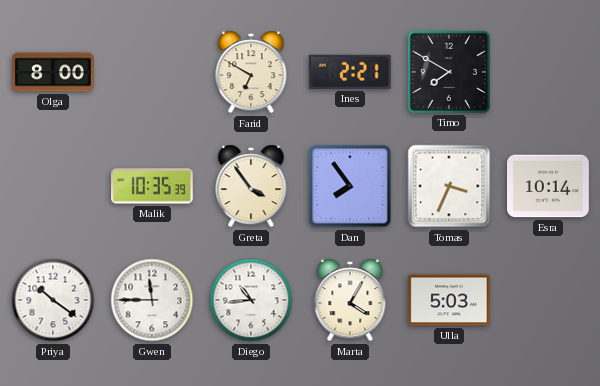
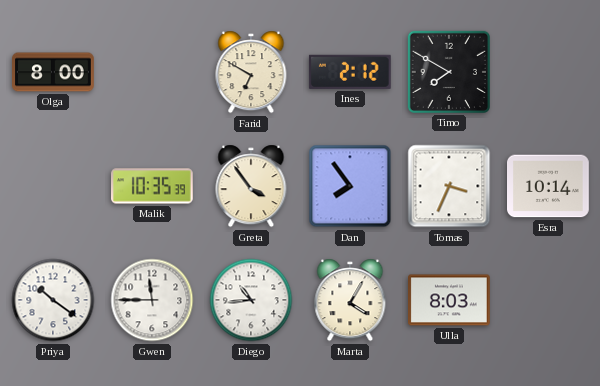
Ines: 2:21 -> 2:12 (350, 72)
Ulla: 5:03 -> 8:03 (450, 300)
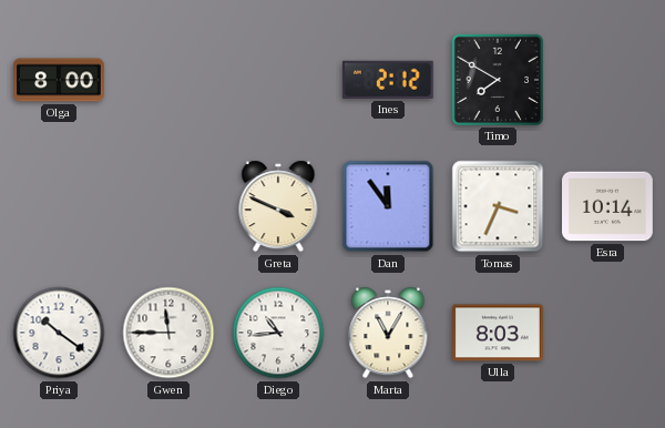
Farid: 6:50 -> none (251, 72)
Malik: 10:35 -> none (153, 186)
Greta: 3:54 -> 3:49 (278, 206)
Dan: 7:54 -> 11:54 (388, 206)
Marta: 4:05 -> 11:05 (388, 333)
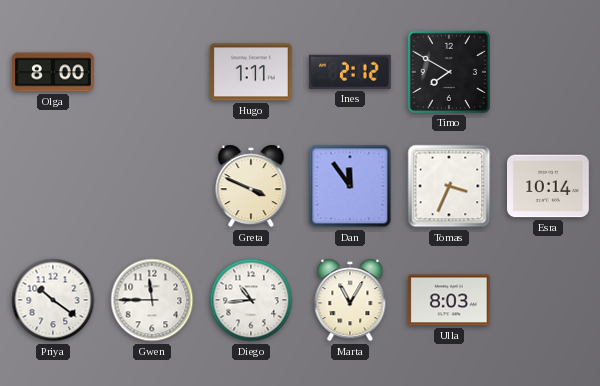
Hugo: none -> 1:11 (252, 72)
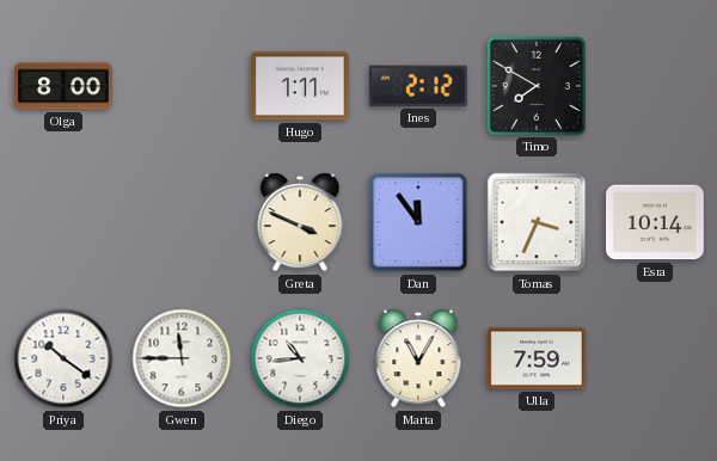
Ulla: 8:03 -> 7:59 (538, 358)
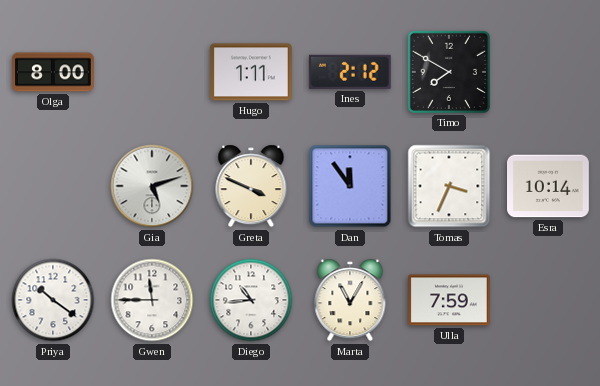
Gia: none -> 5:12 (152, 186)
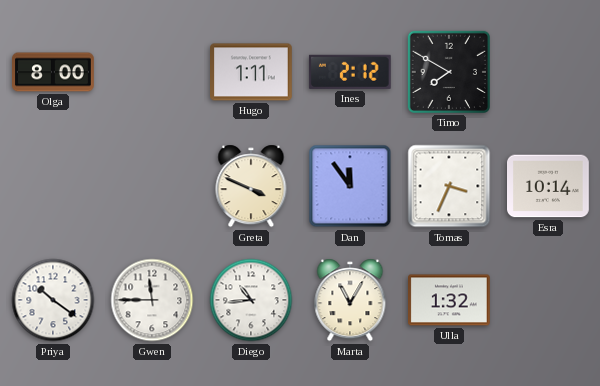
Gia: 5:12 -> none (152, 186)
Ulla: 7:59 -> 1:32 (450, 300)
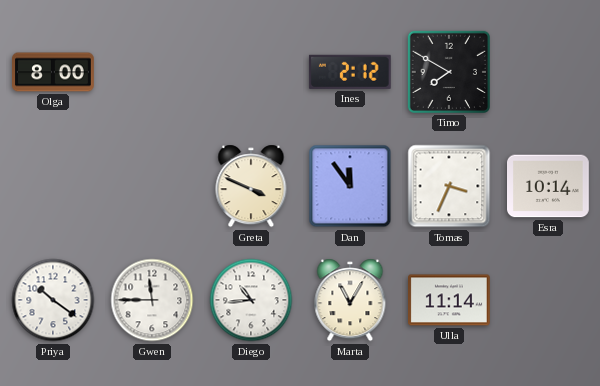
Hugo: 1:11 -> none (252, 72)
Ulla: 1:32 -> 11:14 (450, 300)
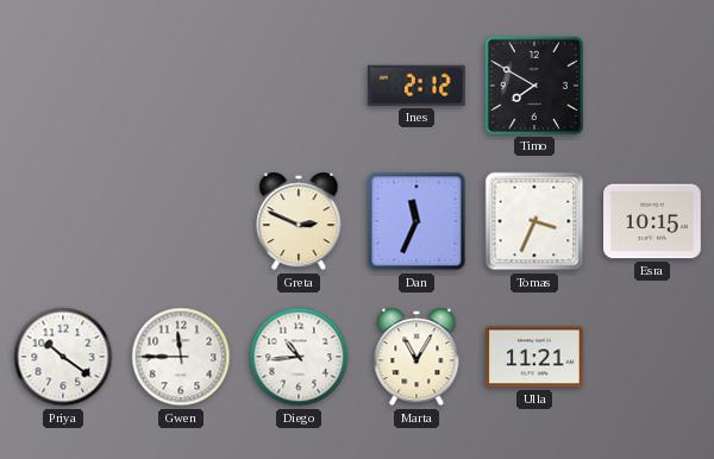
Olga: 8:00 -> none (53, 72)
Greta: 3:49 -> 2:49 (299, 221)
Dan: 11:54 -> 11:34 (416, 221)
Esra: 10:14 -> 10:15 (653, 221)
Ulla: 11:14 -> 11:21 (535, 357)
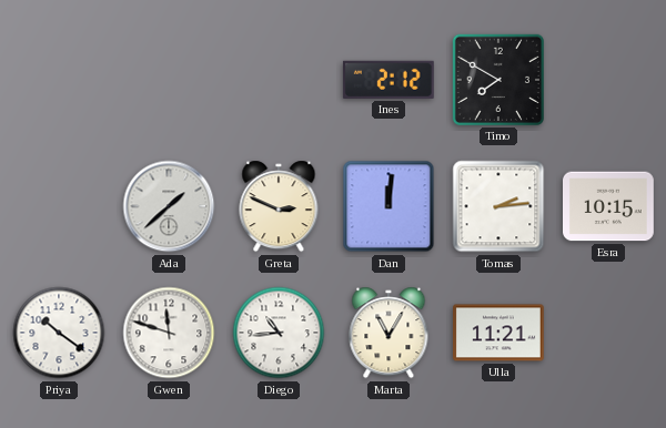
Ada: none -> 1:38 (169, 206)
Dan: 11:34 -> 12:01 (389, 206)
Tomas: 3:34 -> 2:14 (498, 206)
Gwen: 11:45 -> 11:48 (169, 333)
